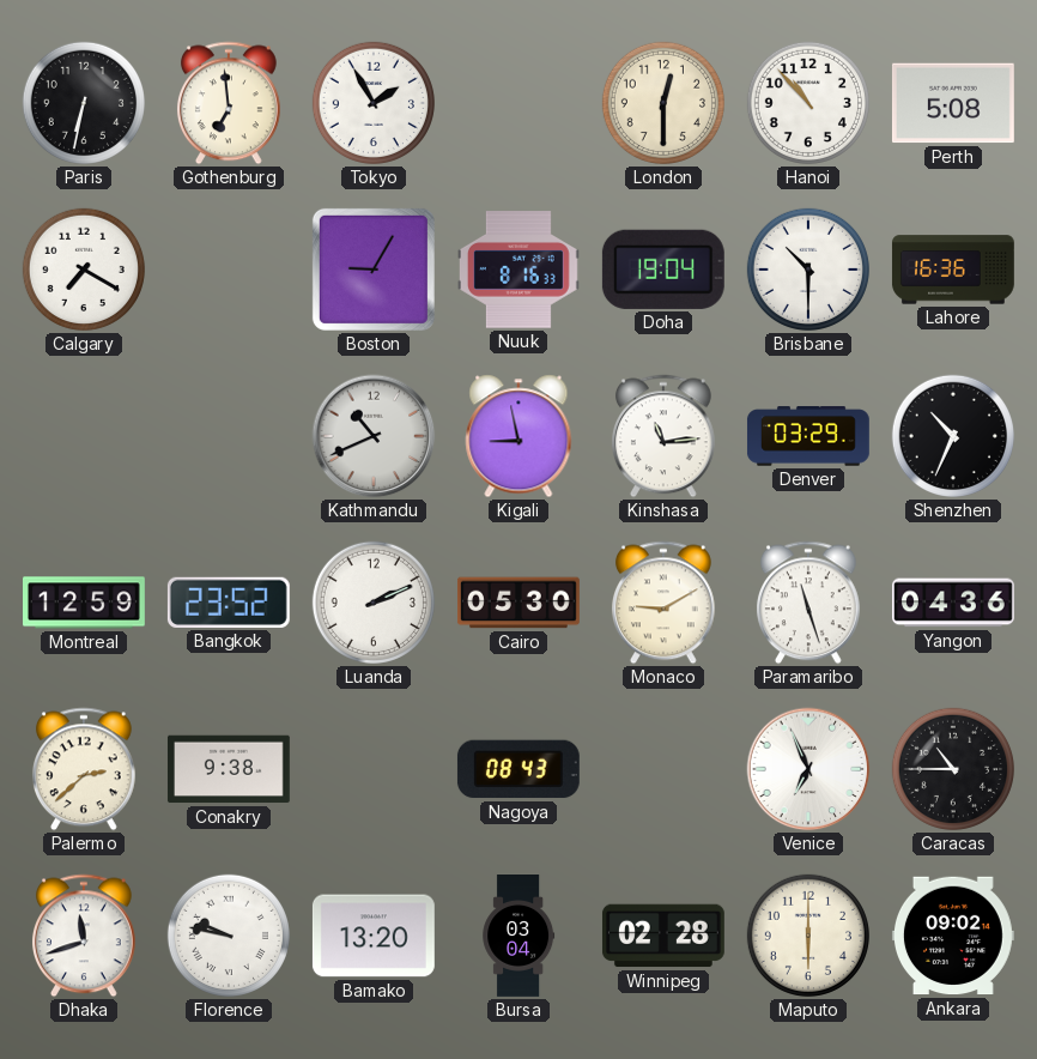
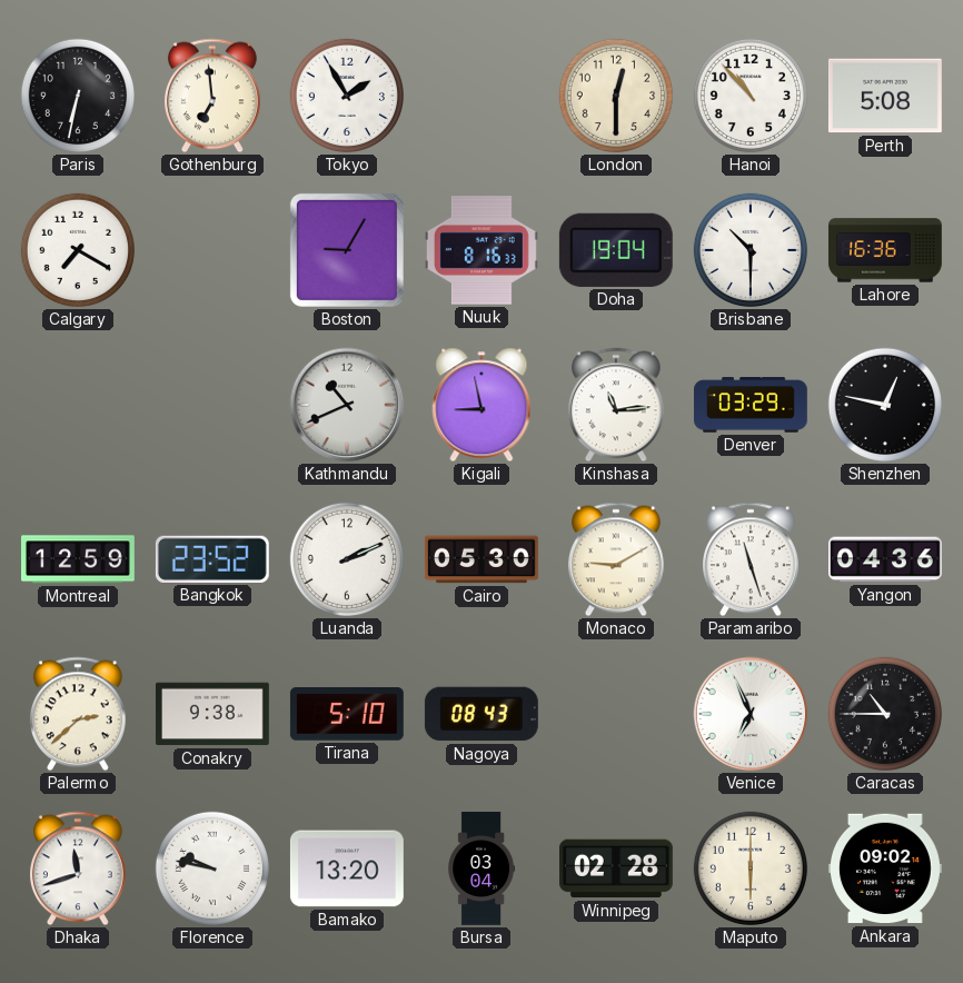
Shenzhen: 10:34 -> 12:47 (885, 405)
Tirana: none -> 5:10 (347, 715)
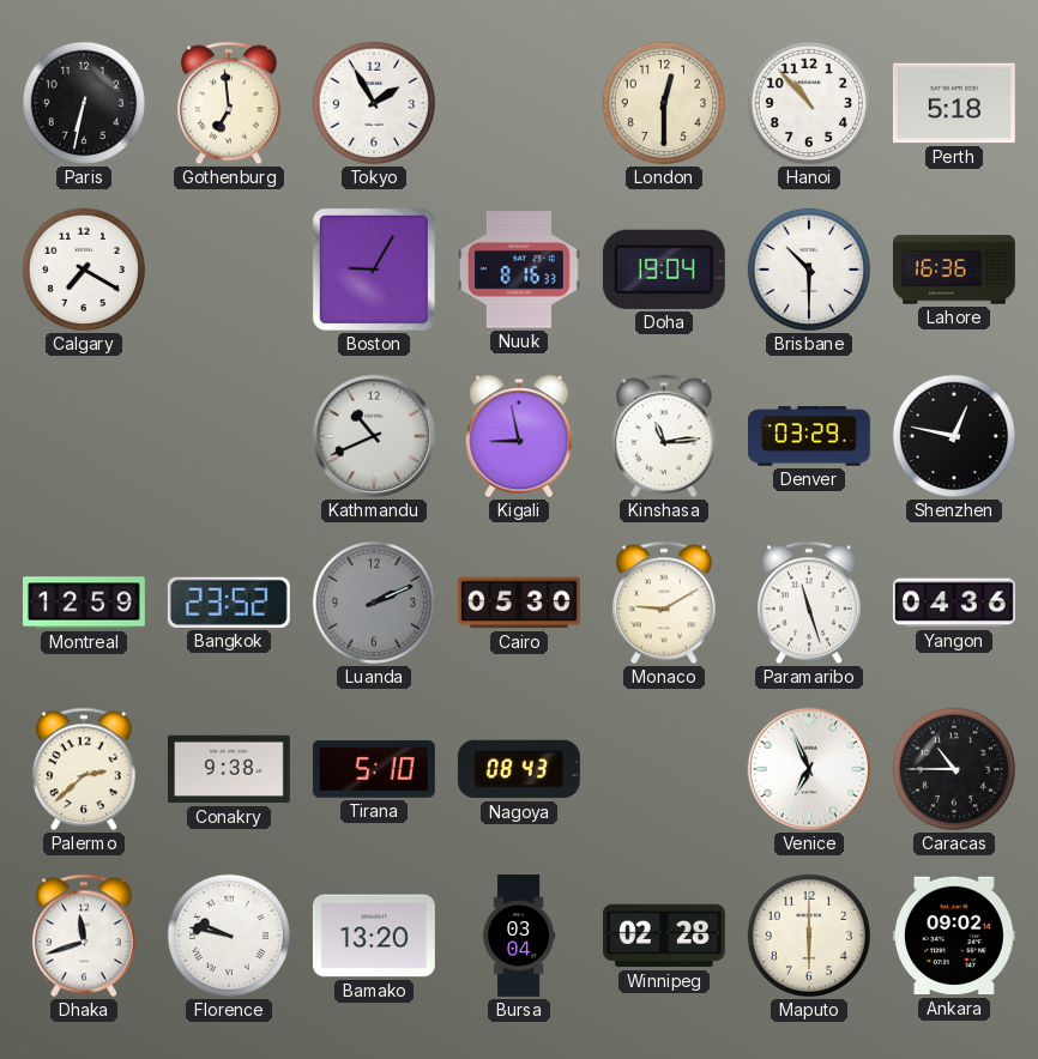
Perth: 5:08 -> 5:18 (954, 103)
Luanda dial: white -> grey (374, 603)
